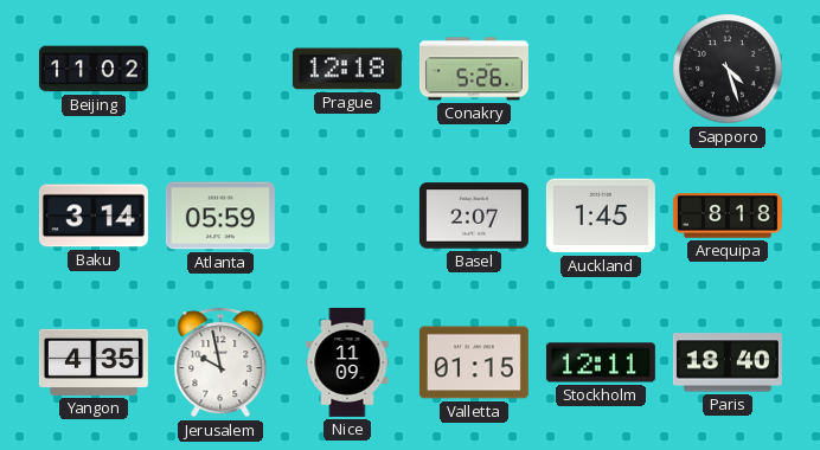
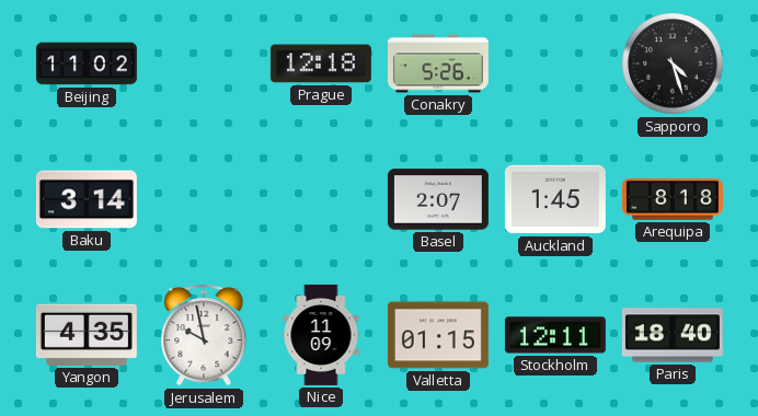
Atlanta: 05:59 -> none (220, 216)
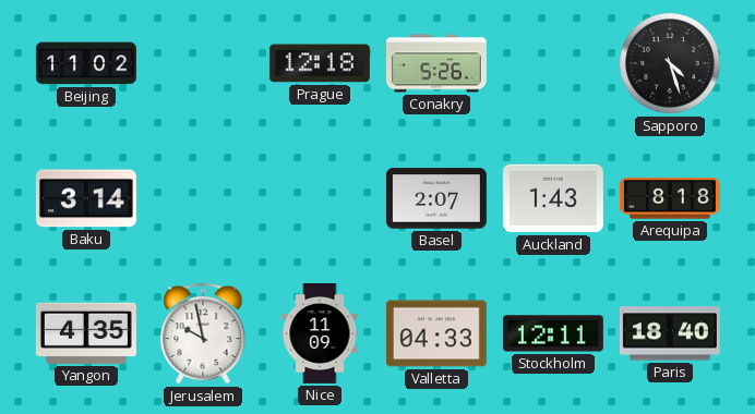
Auckland: 1:45 -> 1:43 (553, 198)
Valletta: 01:15 -> 04:33 (436, 333)
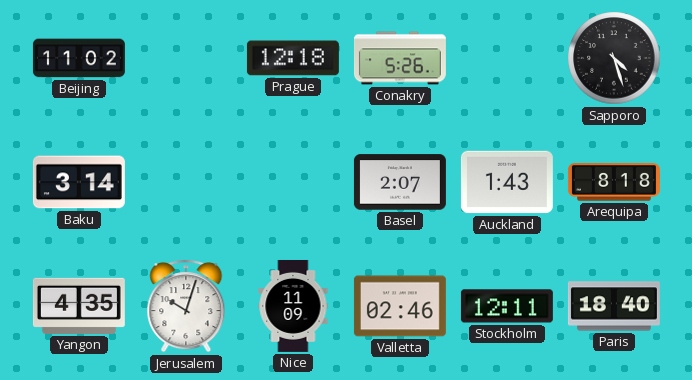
Jerusalem: 9:58 -> 10:03 (186, 306)
Valletta: 04:33 -> 02:46 (400, 306)
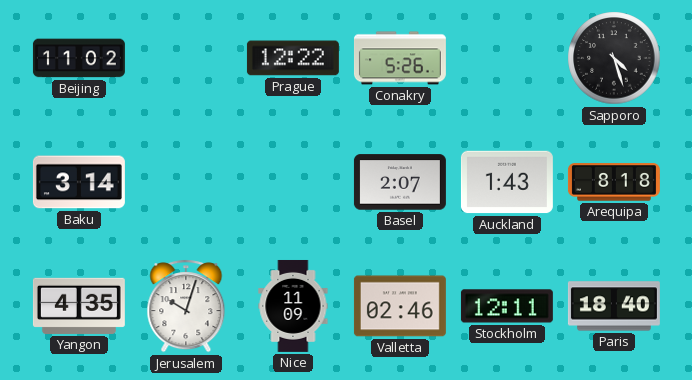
Prague: 12:18 -> 12:22 (293, 58)
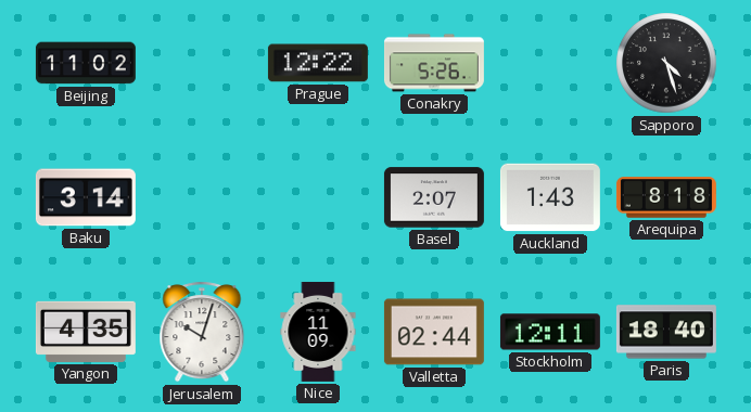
Valletta: 02:46 -> 02:44 (434, 332)
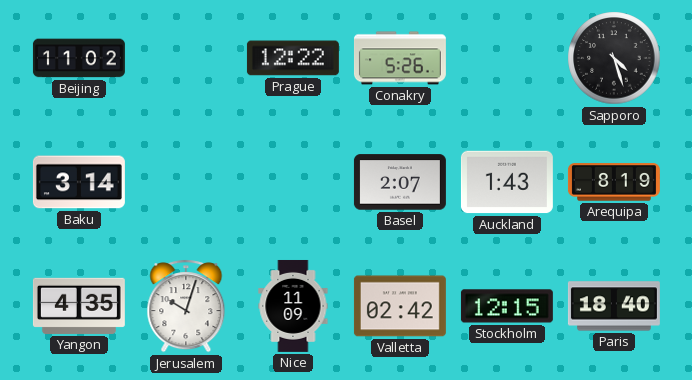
Arequipa: 8:18 -> 8:19 (614, 182)
Valletta: 02:44 -> 02:42 (400, 306)
Stockholm: 12:11 -> 12:15 (507, 306)
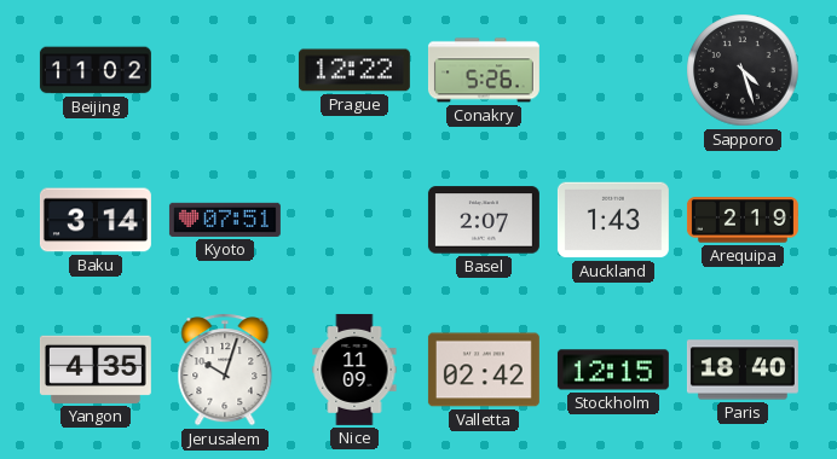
Kyoto: none -> 07:51 (225, 220)
Arequipa: 8:19 -> 2:19 (743, 220)
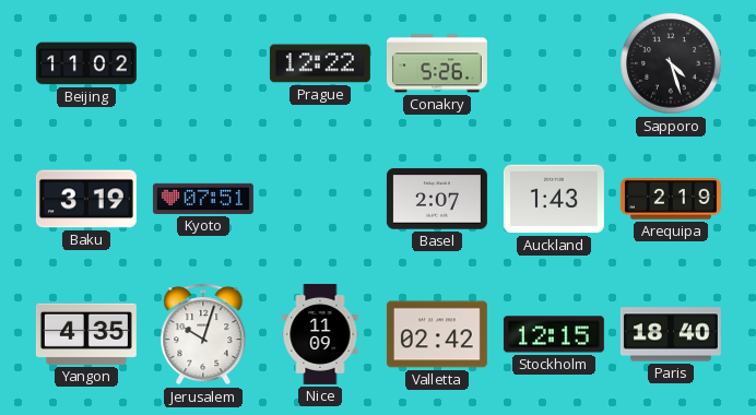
Baku: 3:14 -> 3:19 (86, 199)
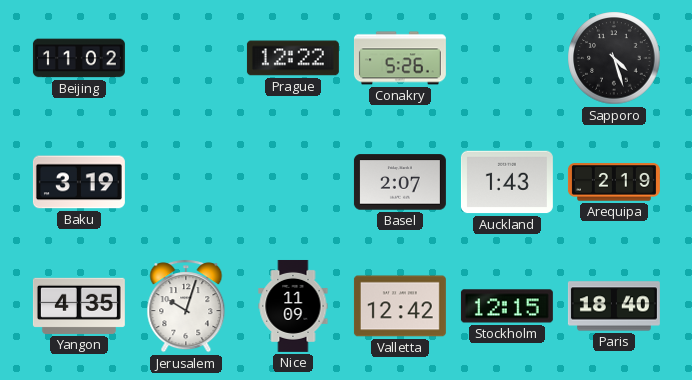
Kyoto: 07:51 -> none (203, 199)
Valletta: 02:42 -> 12:42 (400, 306)
